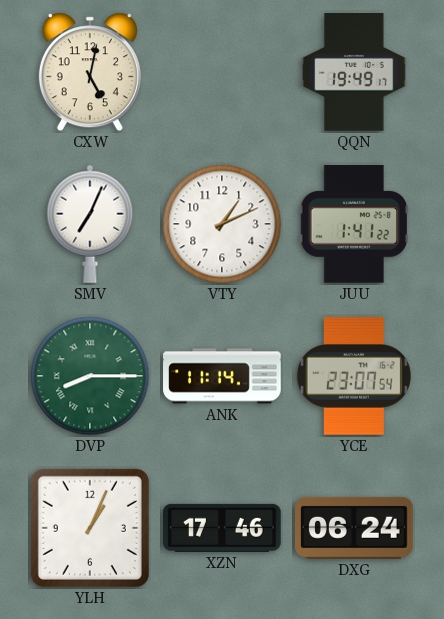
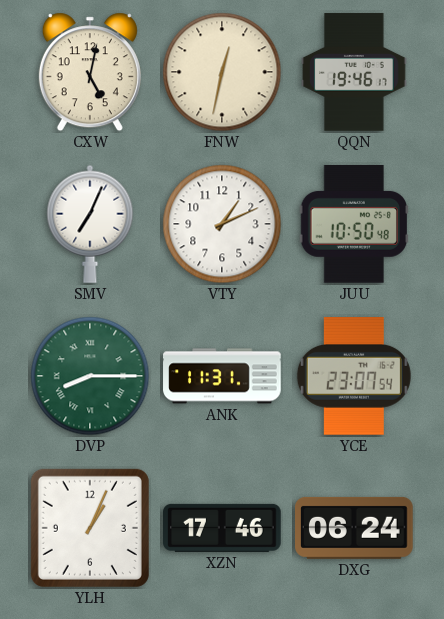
FNW: none -> 12:32 (222, 72)
QQN: 19:49 -> 19:46 (354, 72)
JUU: 1:41 -> 10:50 (353, 225)
ANK: 11:14 -> 11:31 (222, 376)
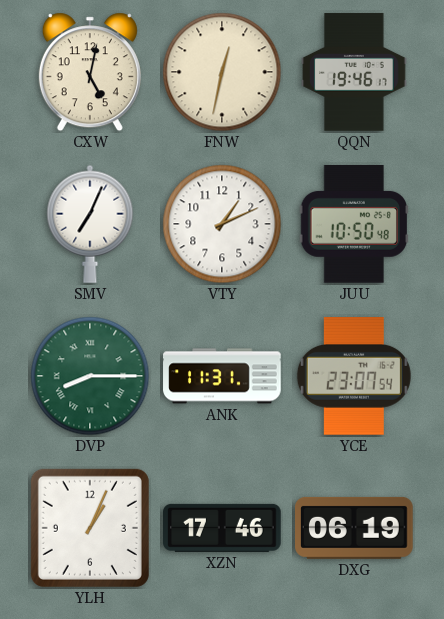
DXG: 06:24 -> 06:19 (355, 528)
